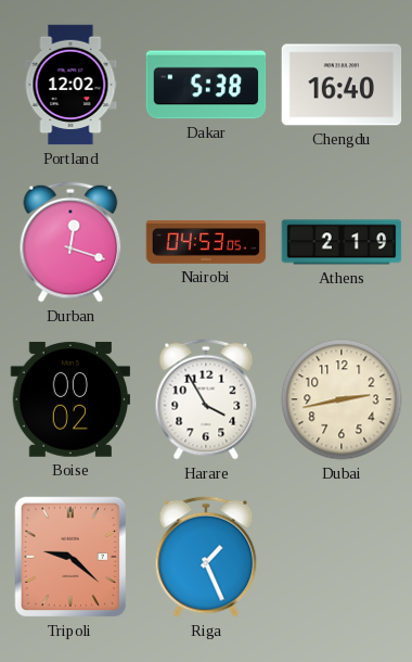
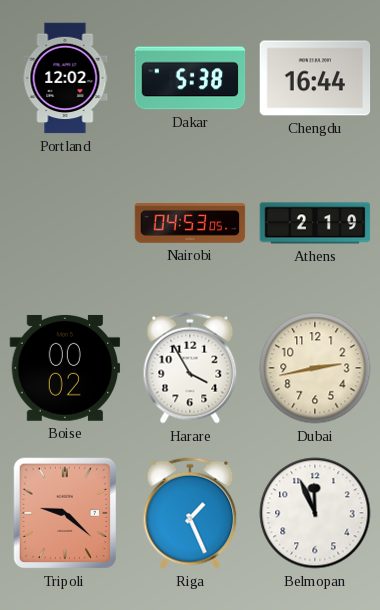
Chengdu: 16:40 -> 16:44 (315, 78)
Durban: 12:18 -> none (70, 242)
Belmopan: none -> 11:56 (315, 513)
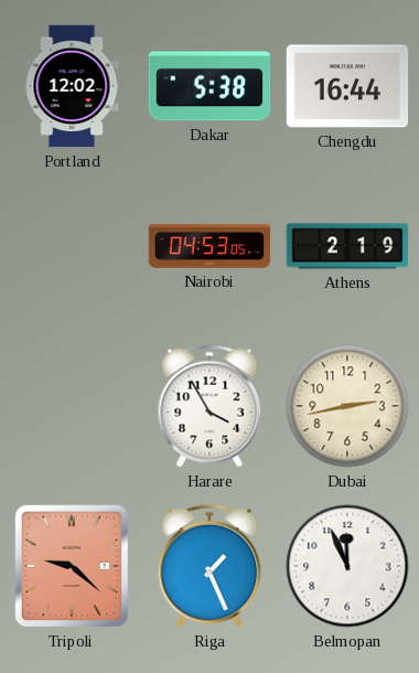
Boise: 00:02 -> none (65, 368)
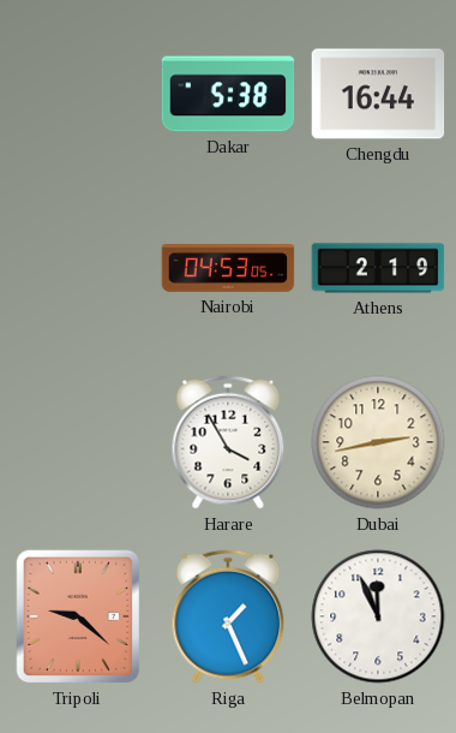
Portland: 12:02 -> none (72, 86)
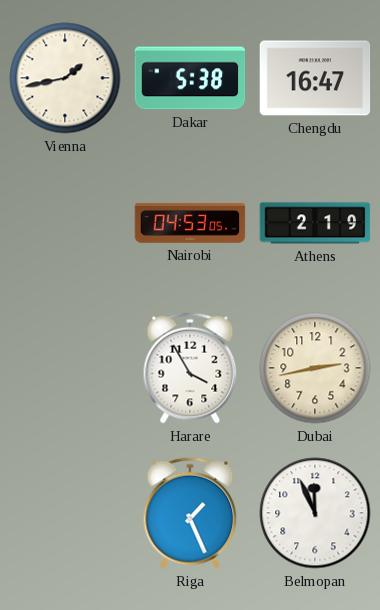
Vienna: none -> 1:43 (65, 78)
Chengdu: 16:44 -> 16:47 (315, 78)
Tripoli: 9:22 -> none (78, 616)
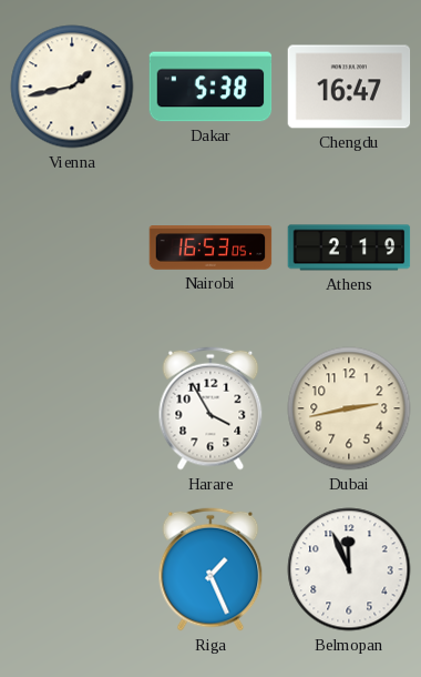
Nairobi: 04:53 -> 16:53 (210, 247)
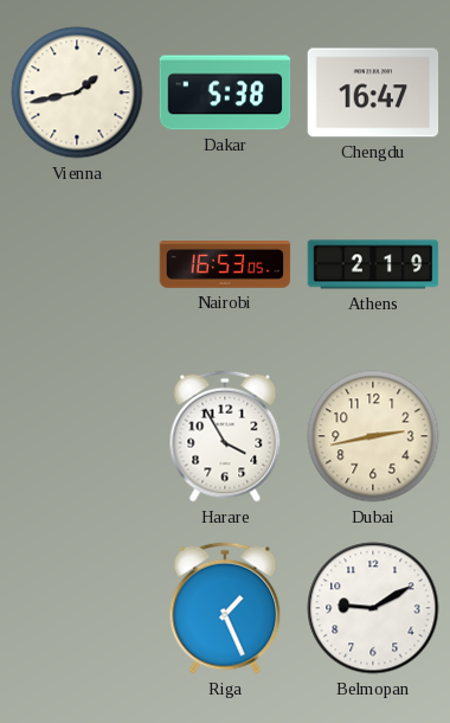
Belmopan: 11:56 -> 9:10 (373, 608)
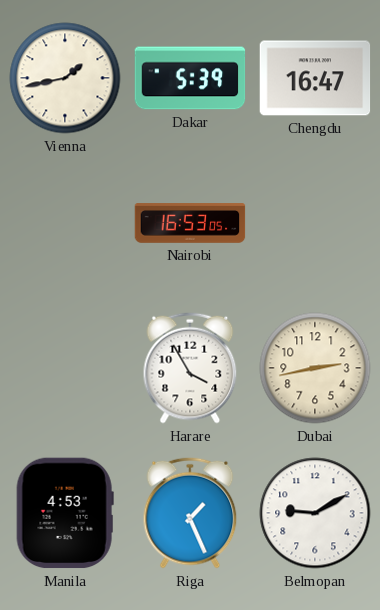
Dakar: 5:38 -> 5:39 (190, 78)
Athens: 2:19 -> none (373, 264)
Manila: none -> 4:53 (65, 513)
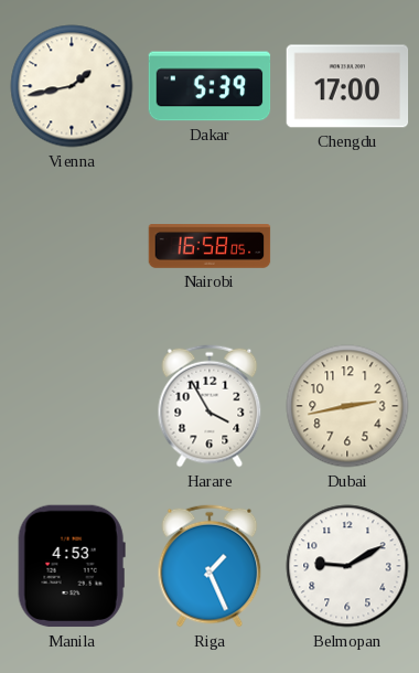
Chengdu: 16:47 -> 17:00 (347, 86)
Nairobi: 16:53 -> 16:58 (209, 246)
